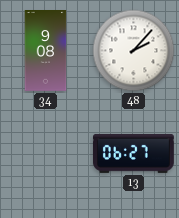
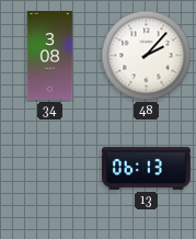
34: 9:08 -> 3:08 (50, 56)
13: 06:27 -> 06:13 (147, 168)
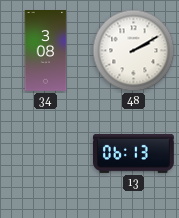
48: 2:07 -> 2:10 (134, 51)
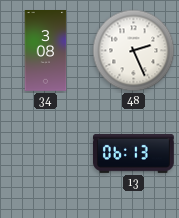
48: 2:10 -> 2:26 (134, 51)
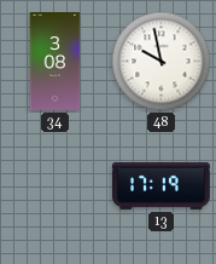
48: 2:26 -> 9:58 (162, 62)
13: 06:13 -> 17:19 (162, 185)
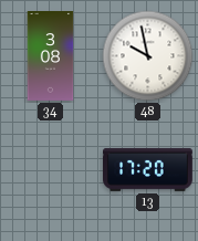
13: 17:19 -> 17:20 (148, 169)
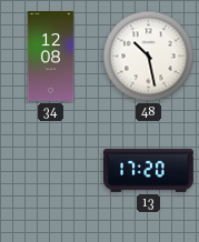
34: 3:08 -> 12:08 (51, 57)
48: 9:58 -> 10:28 (149, 57)
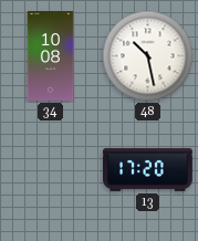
34: 12:08 -> 10:08 (51, 56)
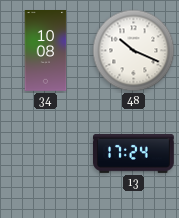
48: 10:28 -> 10:19 (134, 51)
13: 17:20 -> 17:24 (134, 153)
